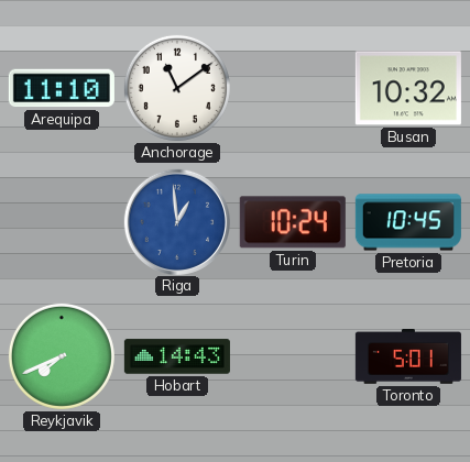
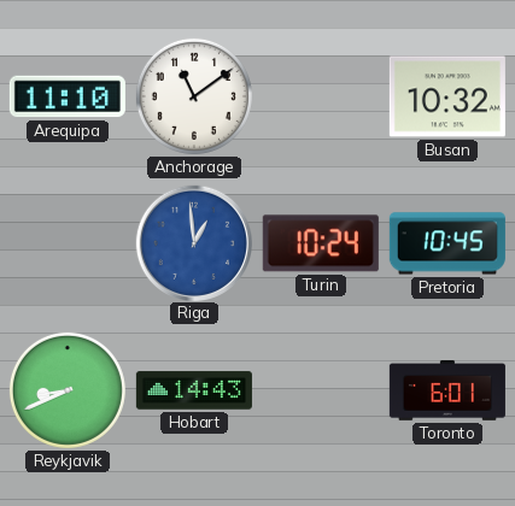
Reykjavik: 7:41 -> 8:41 (68, 390)
Toronto: 5:01 -> 6:01 (447, 392)
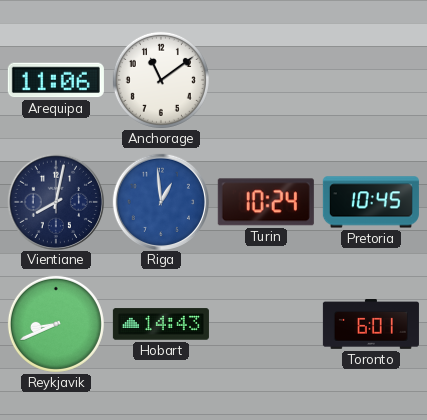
Arequipa: 11:10 -> 11:06 (56, 80)
Busan: 10:32 -> none (447, 96)
Vientiane: none -> 8:02 (55, 201)
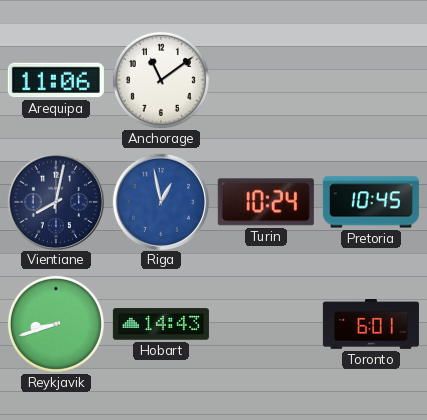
Riga: 12:59 -> 12:58 (160, 201)
Reykjavik: 8:41 -> 8:42 (56, 324)
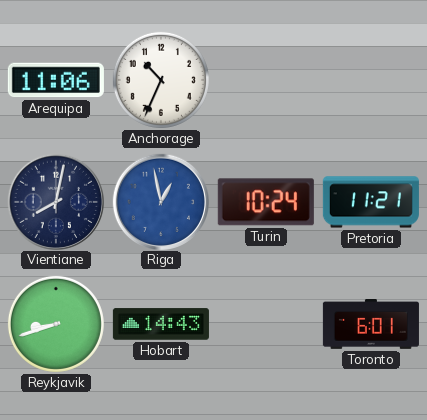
Anchorage: 11:09 -> 10:34 (161, 80)
Pretoria: 10:45 -> 11:21 (371, 202)
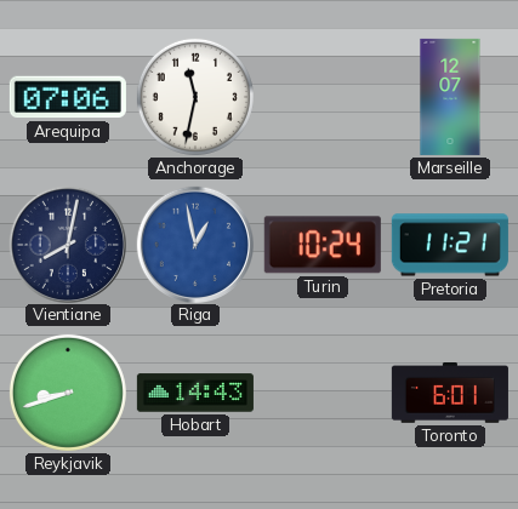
Arequipa: 11:06 -> 07:06 (68, 97)
Anchorage: 10:34 -> 11:32 (195, 97)
Marseille: none -> 12:07 (450, 97)
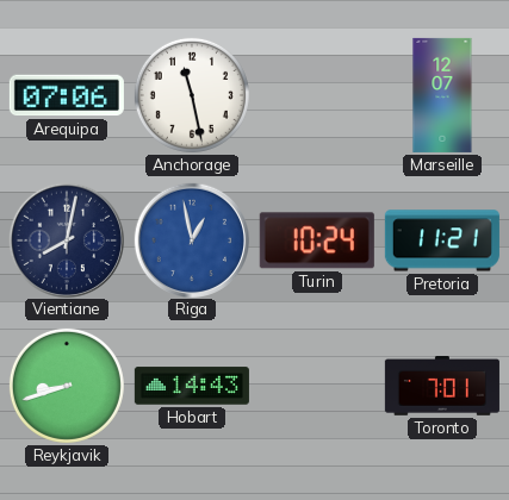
Anchorage: 11:32 -> 11:28 (192, 95)
Toronto: 6:01 -> 7:01 (442, 387)
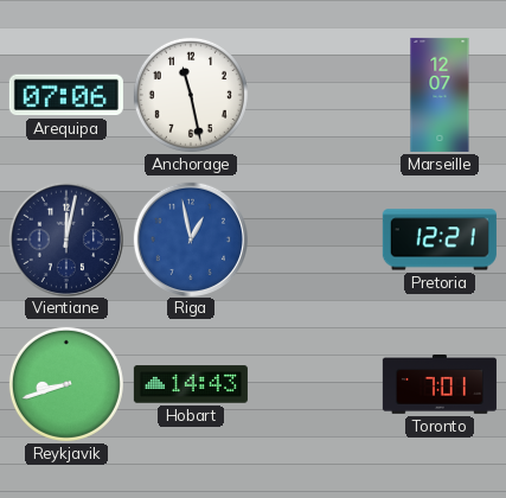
Vientiane: 8:02 -> 12:02 (65, 238)
Turin: 10:24 -> none (317, 240)
Pretoria: 11:21 -> 12:21 (440, 240)
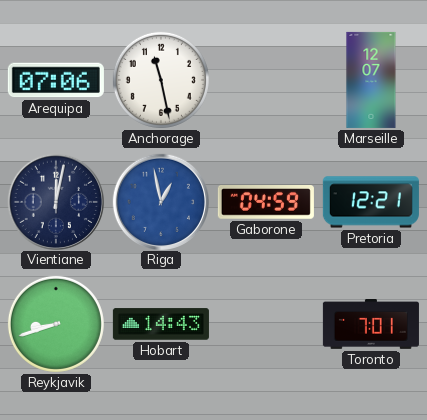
Gaborone: none -> 04:59 (266, 203)
